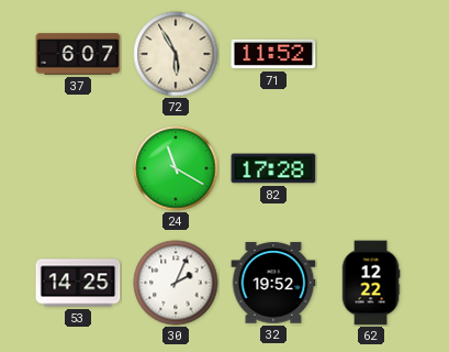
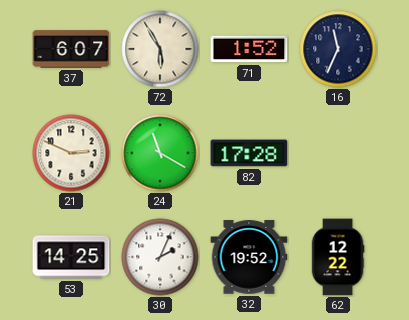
71: 11:52 -> 1:52 (249, 49)
16: none -> 11:34 (338, 49)
21: none -> 2:49 (71, 153)
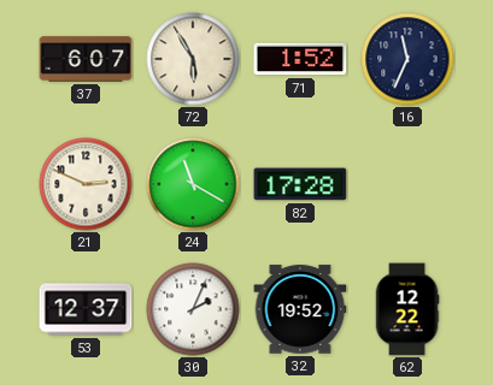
53: 14:25 -> 12:37 (86, 309)
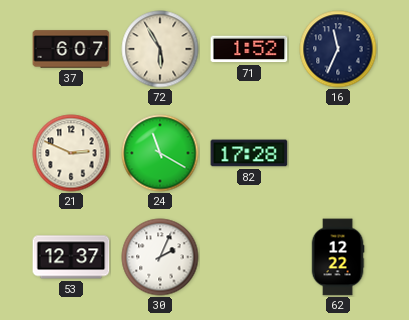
32: 19:52 -> none (300, 309)
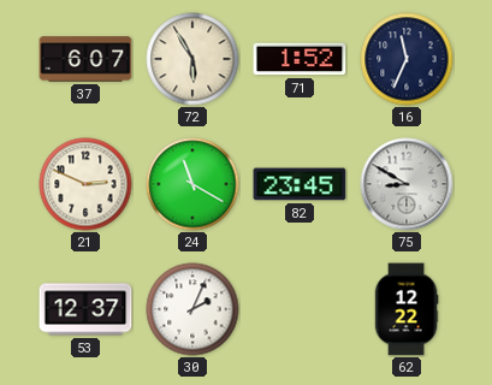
82: 17:28 -> 23:45 (300, 184)
75: none -> 8:50 (407, 184)
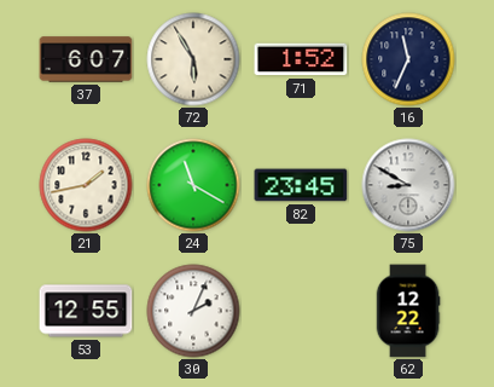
21: 2:49 -> 1:43 (86, 185)
53: 12:37 -> 12:55 (86, 311)
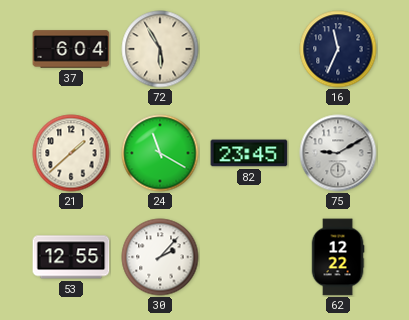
37: 6:07 -> 6:04 (71, 49)
71: 1:52 -> none (301, 59)
21: 1:43 -> 1:38 (71, 153)
75: 8:50 -> 9:10 (338, 153)
30: 2:04 -> 2:07 (160, 257)
